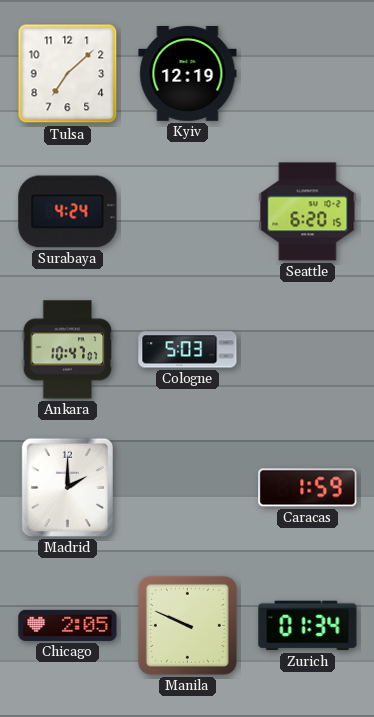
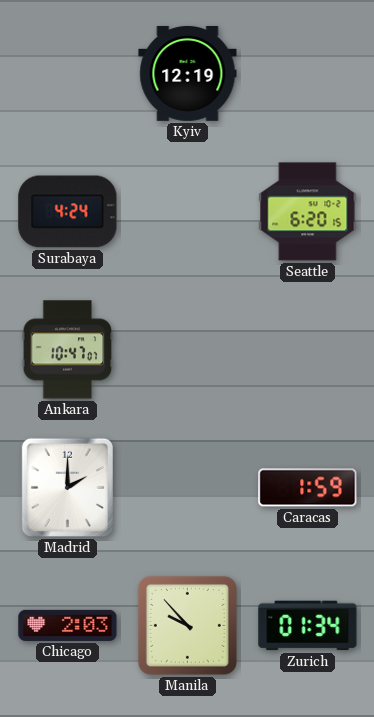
Tulsa: 7:08 -> none (68, 74)
Cologne: 5:03 -> none (188, 350)
Chicago: 2:05 -> 2:03 (68, 625)
Manila: 9:49 -> 9:53 (187, 625)
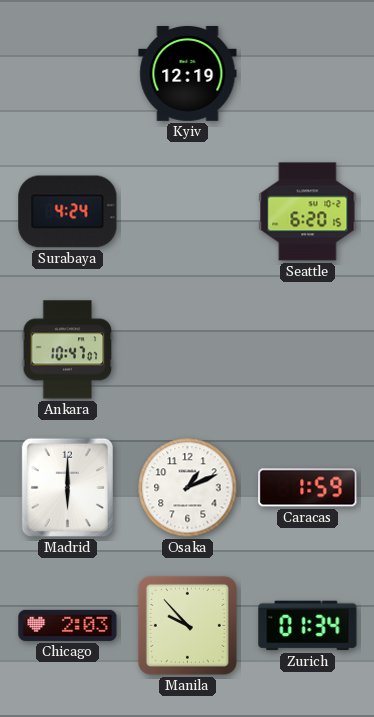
Madrid: 2:00 -> 6:00 (67, 487)
Osaka: none -> 1:11 (188, 488)
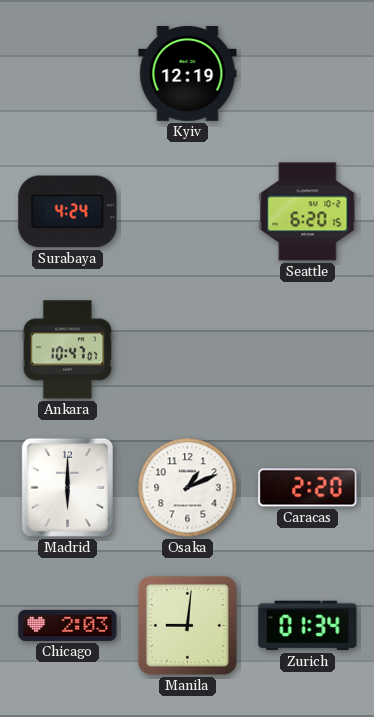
Caracas: 1:59 -> 2:20 (308, 488)
Manila: 9:53 -> 9:01 (187, 625)
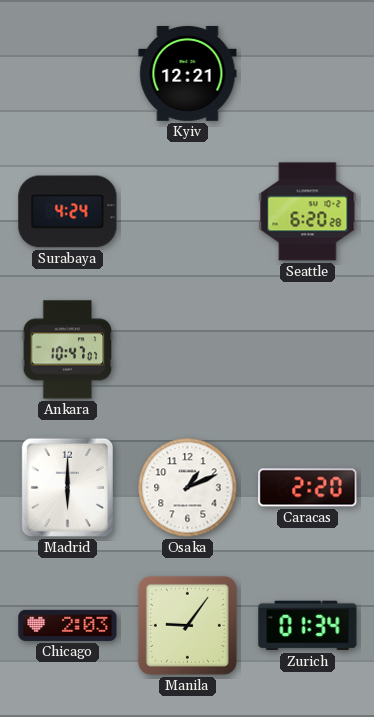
Kyiv: 12:19 -> 12:21 (188, 73)
Seattle: 6:20:15 -> 6:20:28 (308, 212)
Manila: 9:01 -> 9:06 (187, 625)
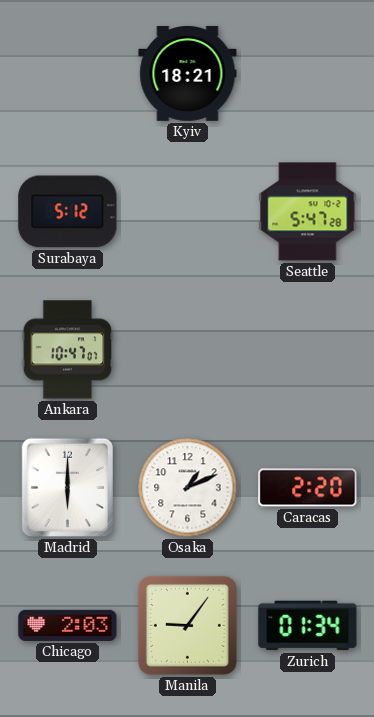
Kyiv: 12:21 -> 18:21 (188, 73)
Surabaya: 4:24 -> 5:12 (68, 212)
Seattle: 6:20 -> 5:47 (308, 212)
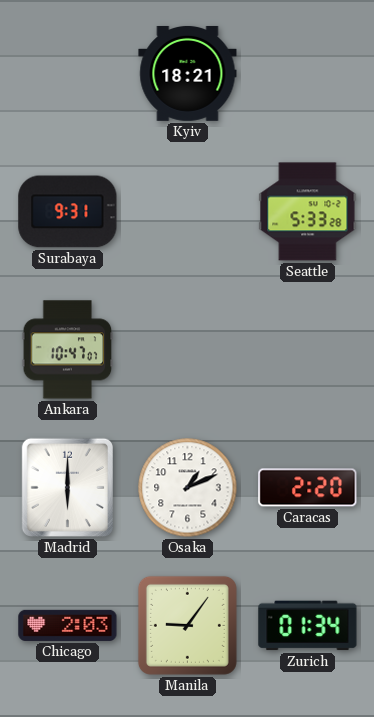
Surabaya: 5:12 -> 9:31 (68, 212)
Seattle: 5:47 -> 5:33 (308, 212)
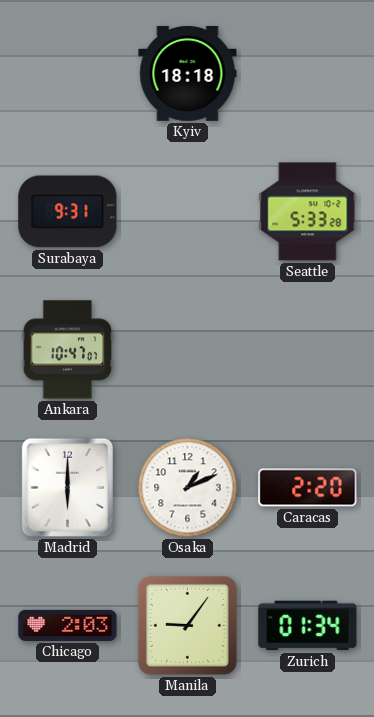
Kyiv: 18:21 -> 18:18 (188, 73)
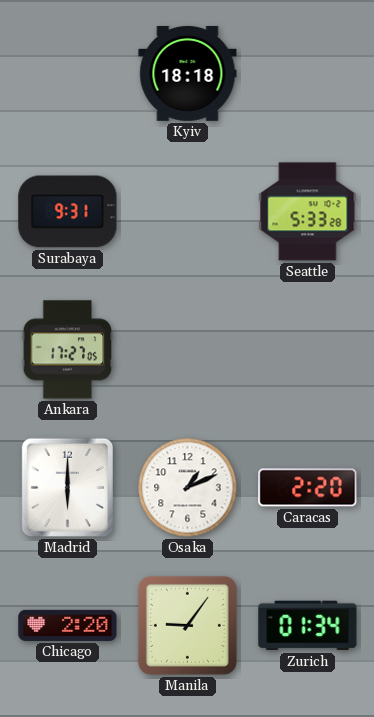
Ankara: 10:47 -> 17:27 (68, 350)
Chicago: 2:03 -> 2:20 (68, 625)
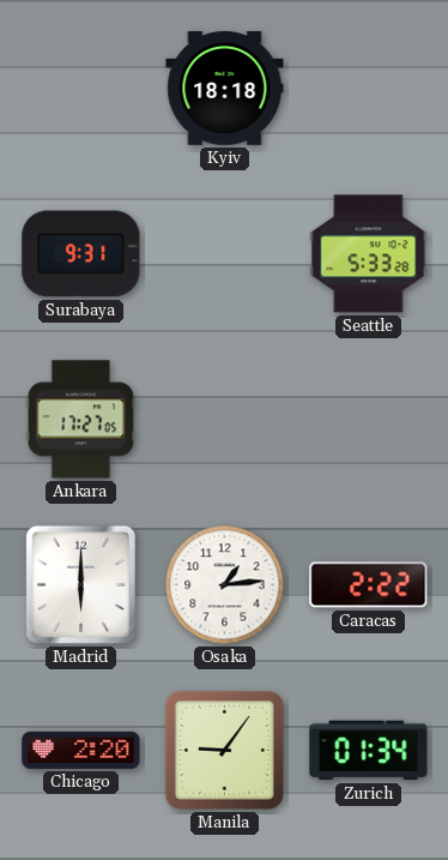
Osaka: 1:11 -> 1:14 (225, 585)
Caracas: 2:20 -> 2:22 (369, 585)
